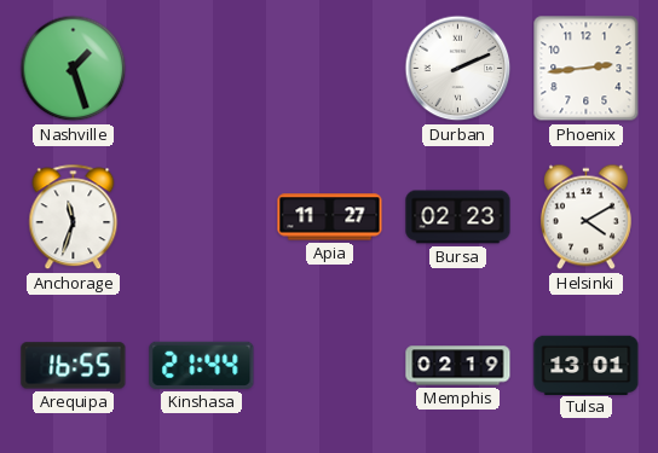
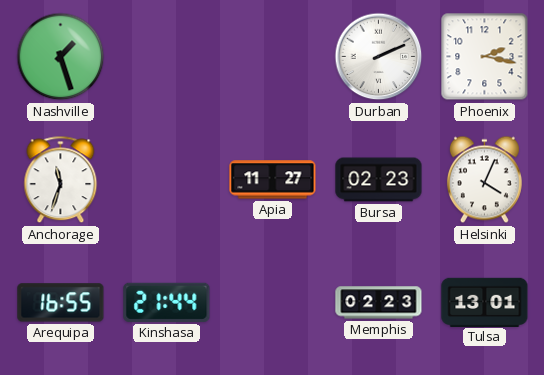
Phoenix: 2:44 -> 2:17 (485, 57)
Helsinki: 4:10 -> 4:04 (484, 180)
Memphis: 02:19 -> 02:23 (379, 303)
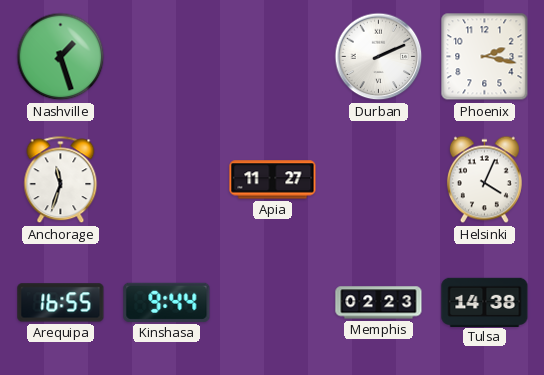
Bursa: 02:23 -> none (379, 180)
Kinshasa: 21:44 -> 9:44 (167, 302)
Tulsa: 13:01 -> 14:38 (485, 302)
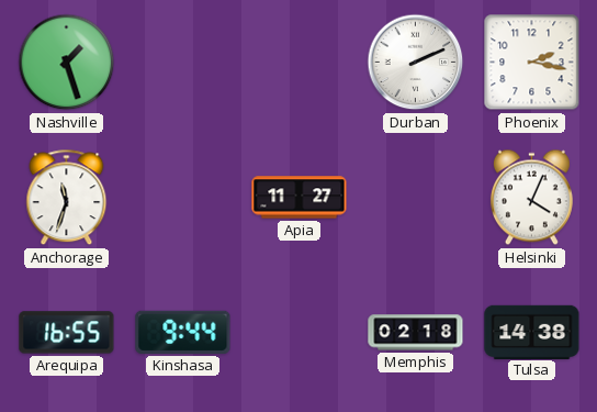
Memphis: 02:23 -> 02:18 (416, 333)
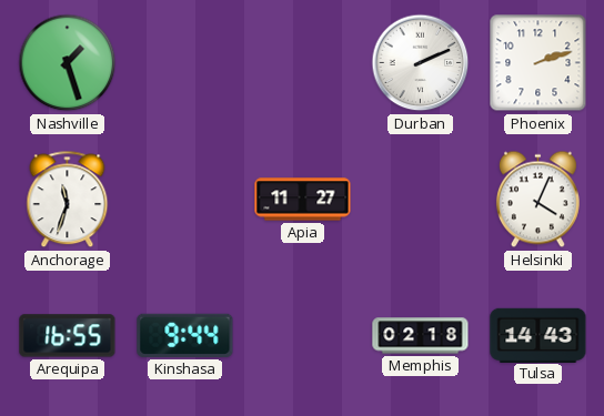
Phoenix: 2:17 -> 2:12 (538, 63)
Tulsa: 14:38 -> 14:43 (538, 335)
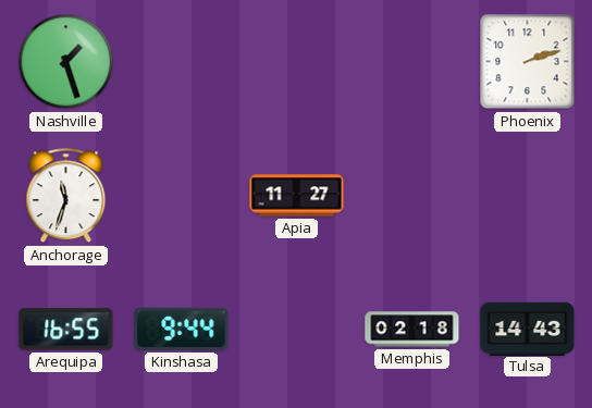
Durban: 2:11 -> none (421, 63)
Helsinki: 4:04 -> none (537, 200)
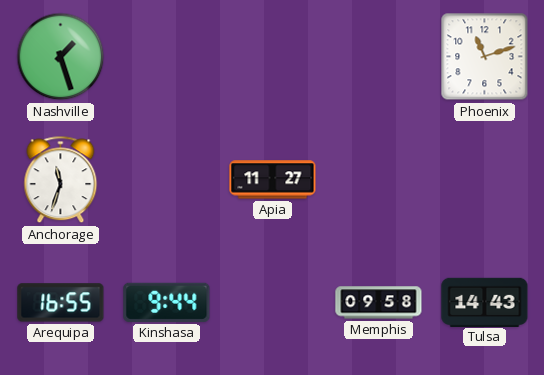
Phoenix: 2:12 -> 11:12 (485, 57)
Memphis: 02:18 -> 09:58 (379, 303)
